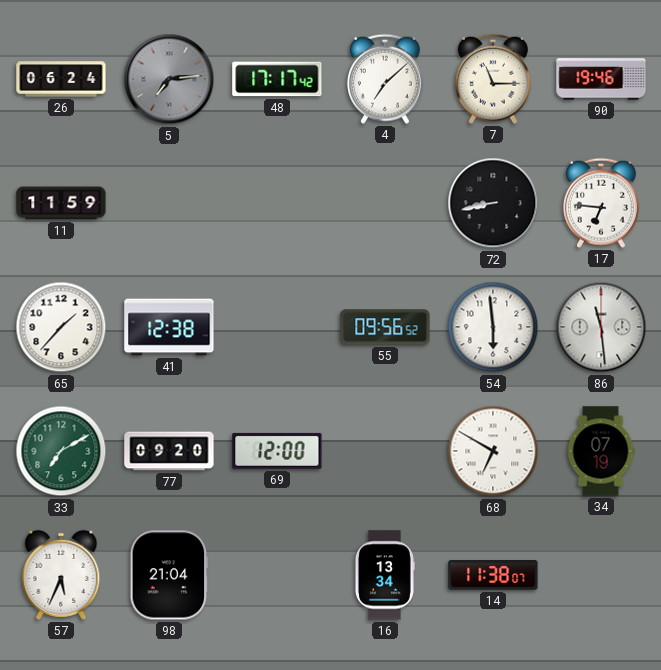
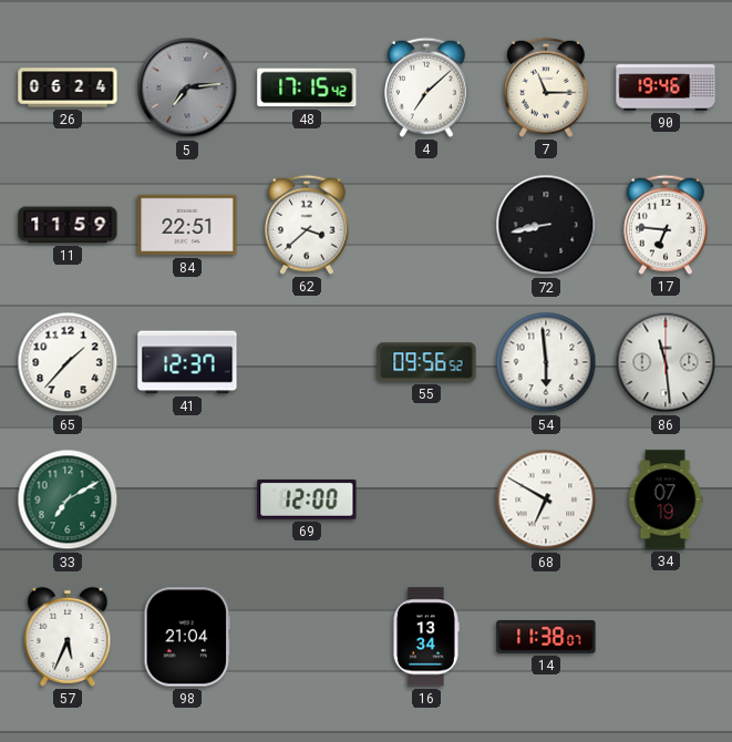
48: 17:17 -> 17:15 (307, 87)
84: none -> 22:51 (187, 225)
62: none -> 3:38 (307, 225)
41: 12:38 -> 12:37 (187, 362)
77: 09:20 -> none (169, 451)
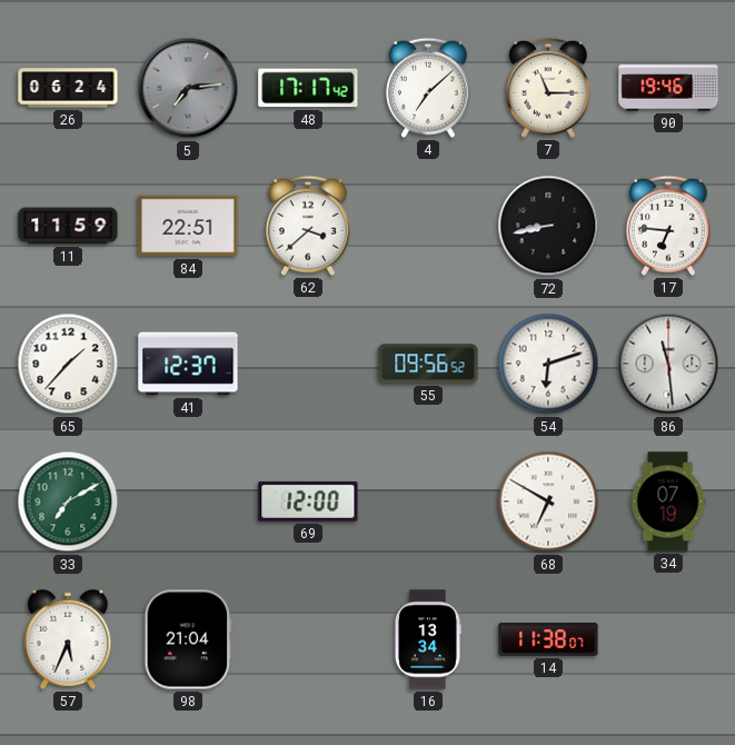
48: 17:15 -> 17:17 (308, 88)
54: 5:59 -> 6:12 (548, 364)
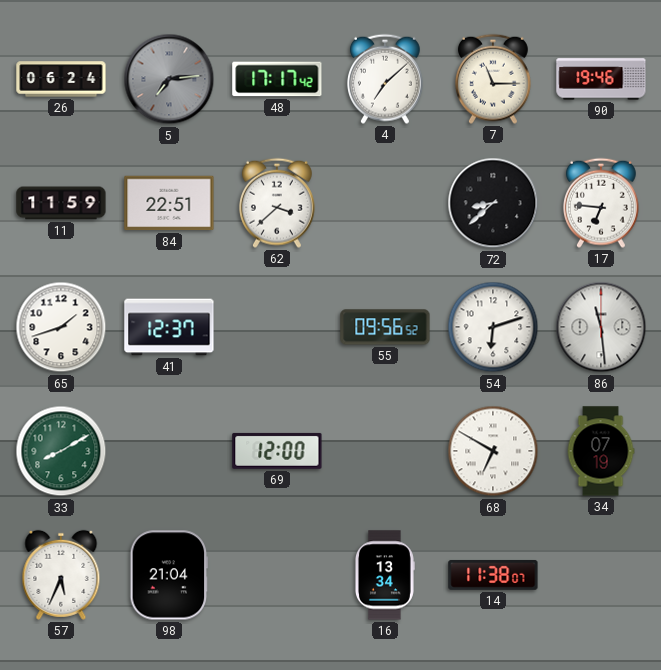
72: 8:43 -> 8:38 (493, 203)
65: 1:37 -> 1:42 (61, 327)
33: 7:10 -> 8:10 (61, 451)
